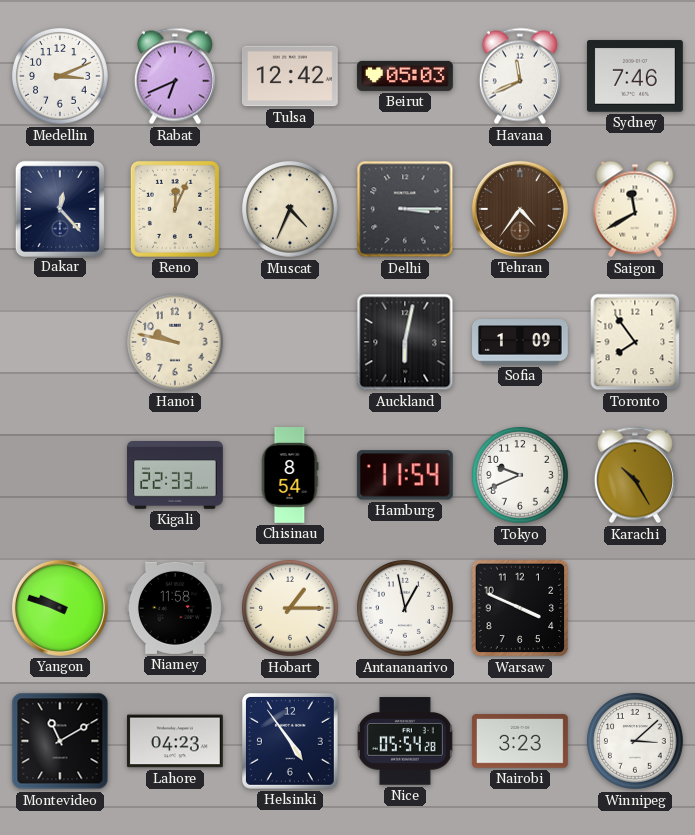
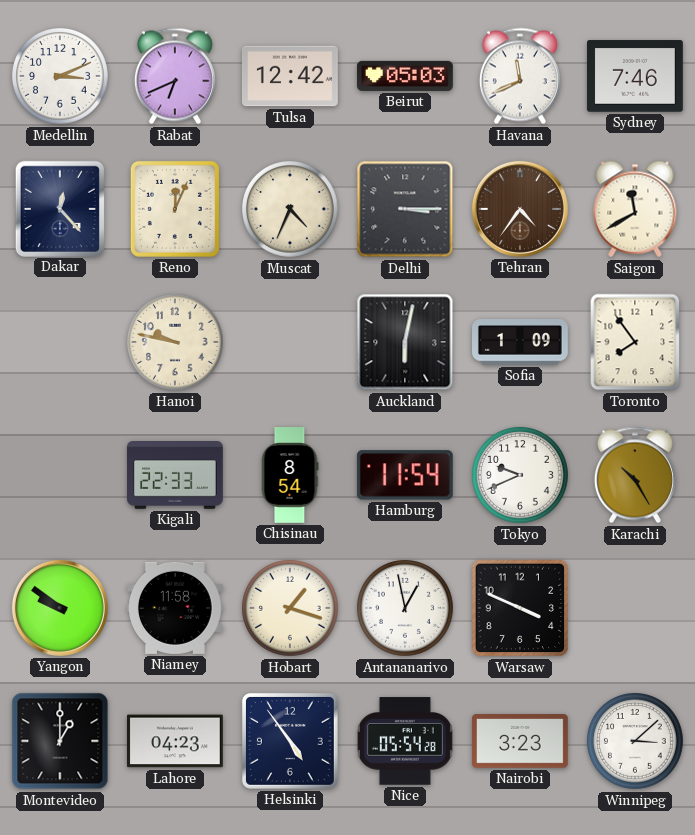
Yangon: 9:48 -> 9:51 (60, 608)
Hobart: 1:15 -> 1:18 (291, 609)
Montevideo: 11:10 -> 1:00 (60, 741)
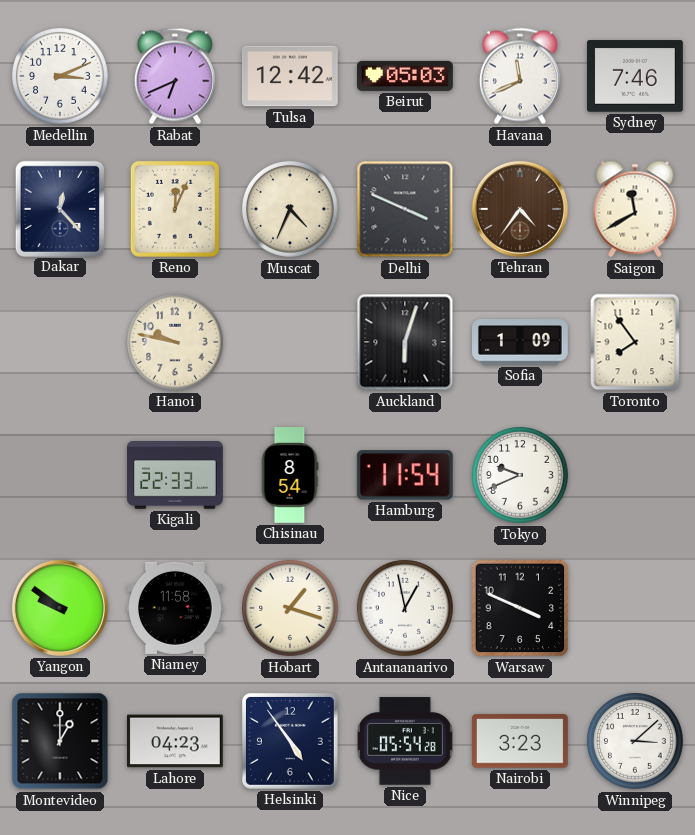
Delhi: 3:15 -> 3:49 (405, 209)
Auckland: 6:02 -> 6:03 (405, 342)
Karachi: 10:25 -> none (635, 475)
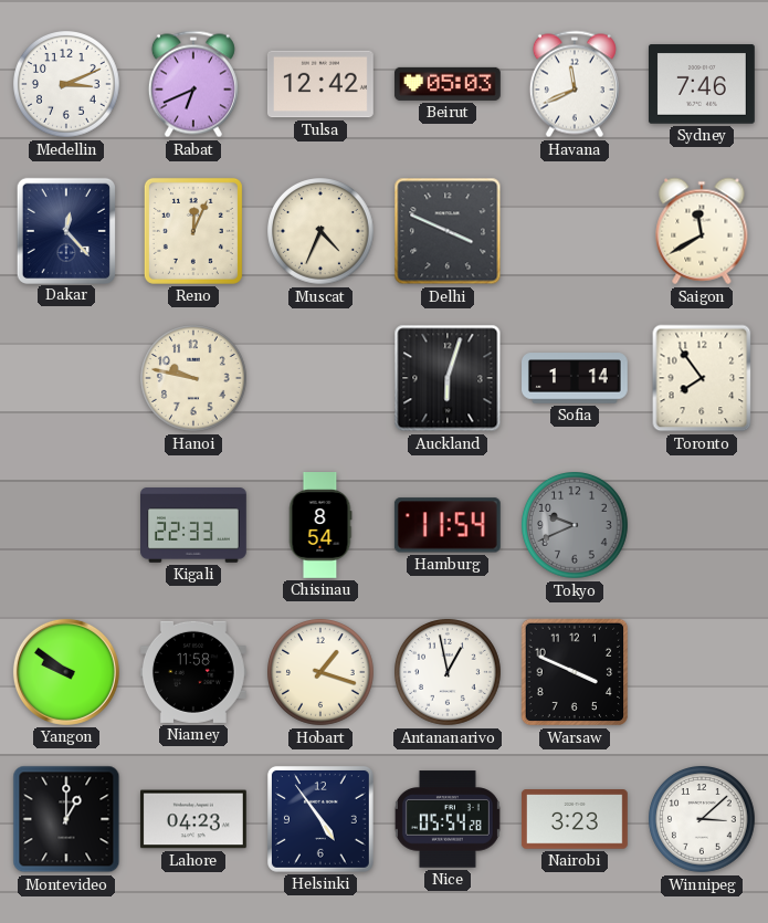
Tehran: 4:36 -> none (520, 209)
Sofia: 1:09 -> 1:14 (576, 378)
Tokyo dial: white -> grey (576, 526)
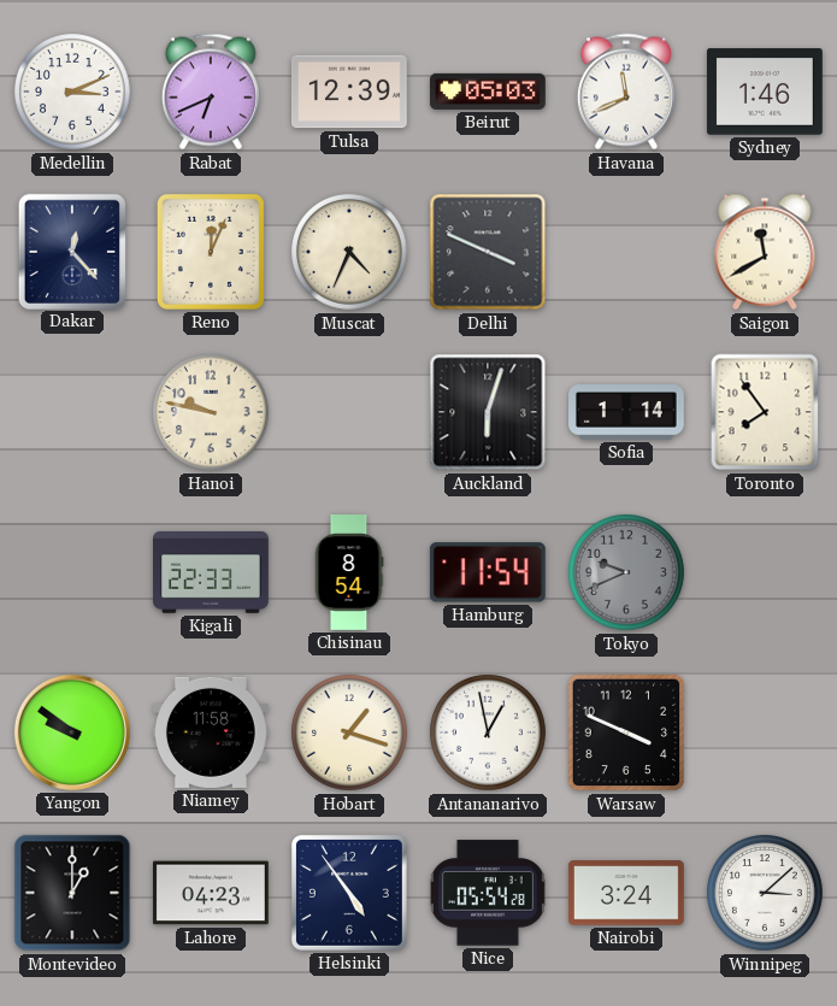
Tulsa: 12:42 -> 12:39 (349, 92)
Sydney: 7:46 -> 1:46 (765, 92)
Nairobi: 3:23 -> 3:24 (626, 893)
